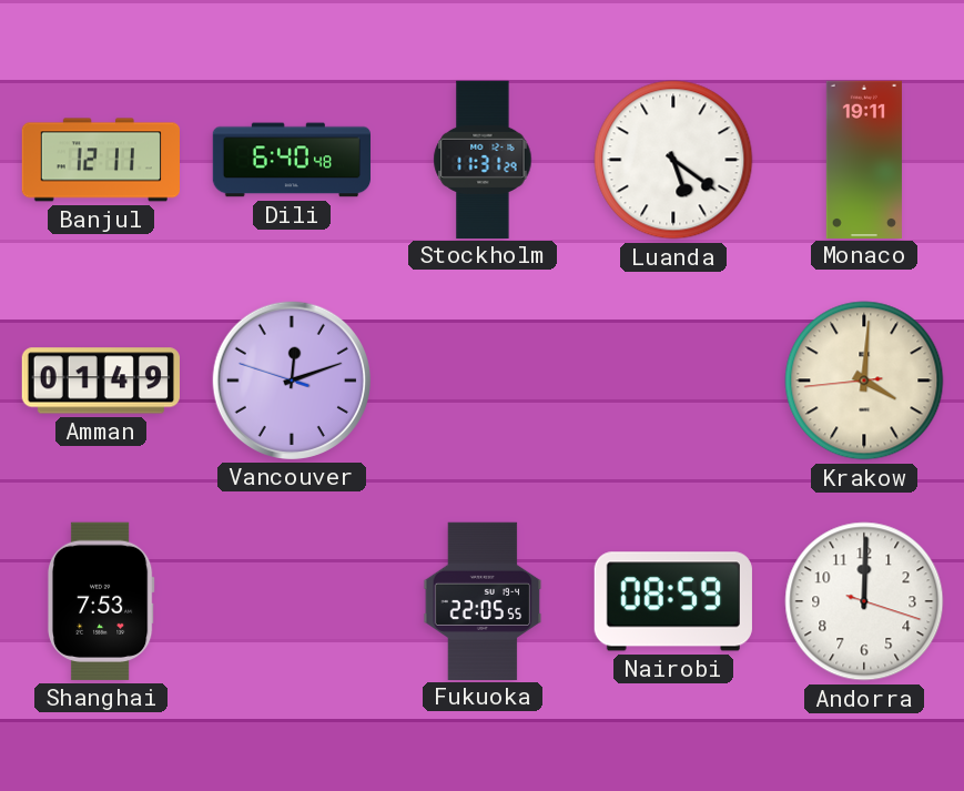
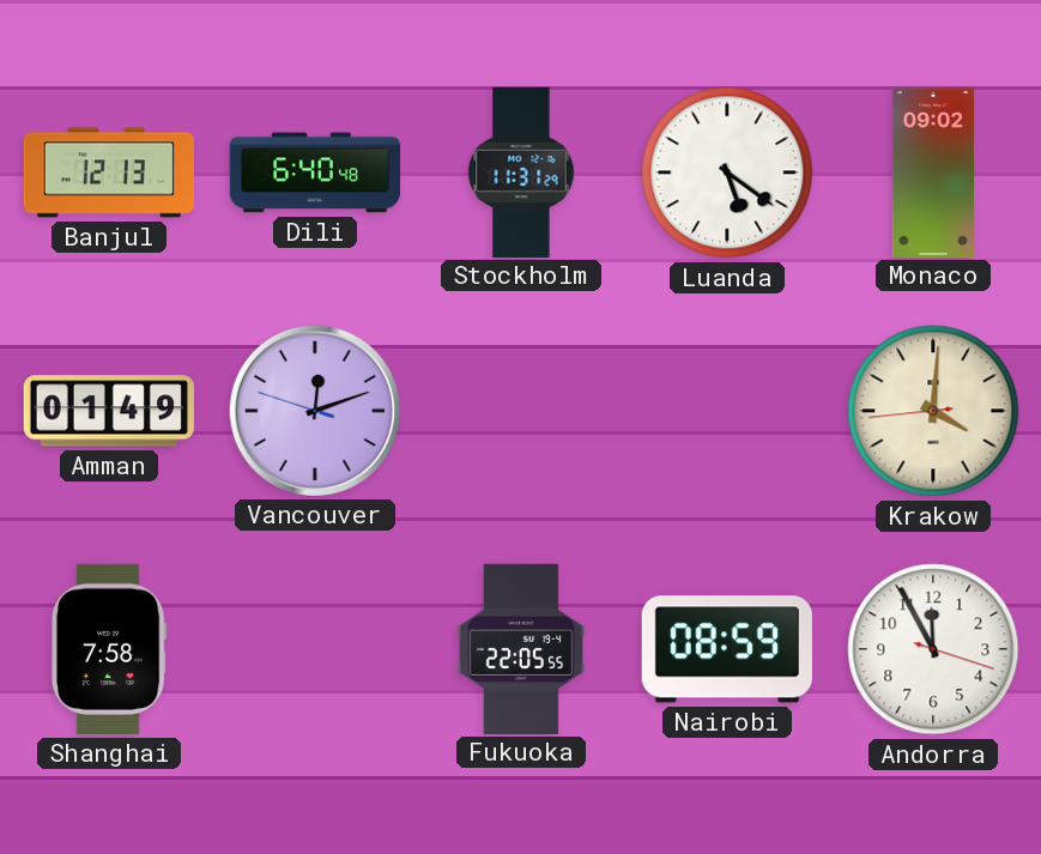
Banjul: 12:11 -> 12:13 (108, 172)
Monaco: 19:11 -> 09:02 (933, 171)
Shanghai: 7:53 -> 7:58 (109, 649)
Andorra: 12:00 -> 11:55 (933, 649)
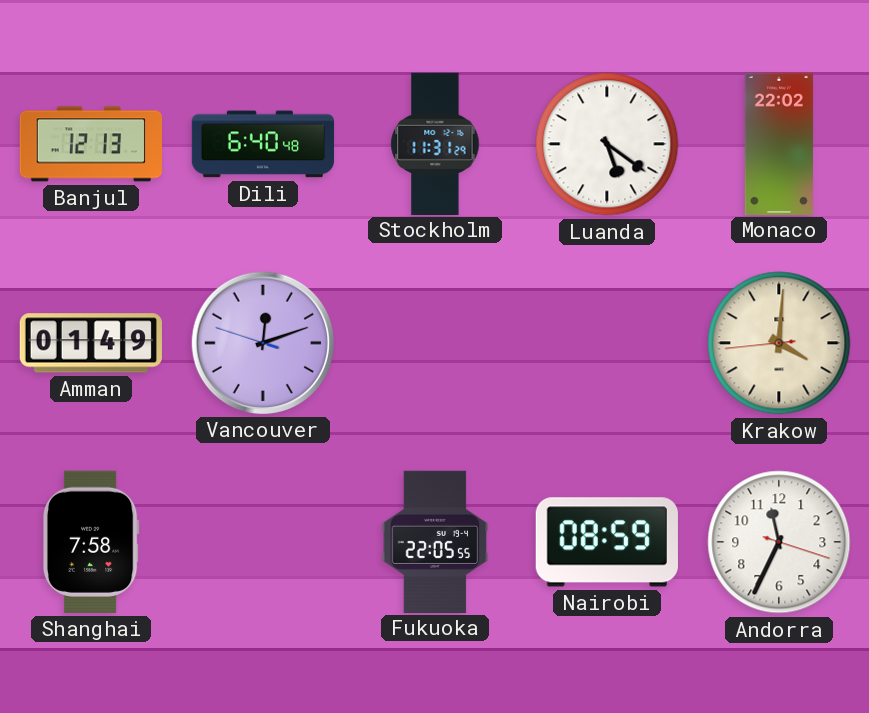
Monaco: 09:02 -> 22:02 (779, 143)
Andorra: 11:55 -> 11:34 (779, 542)
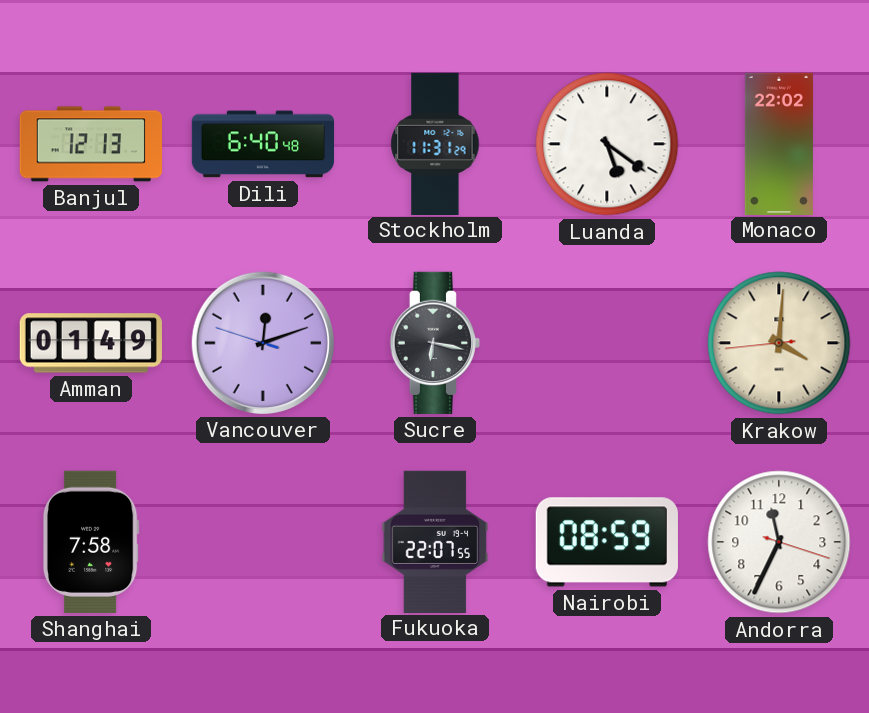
Sucre: none -> 6:17 (434, 343)
Fukuoka: 22:05 -> 22:07 (435, 541)
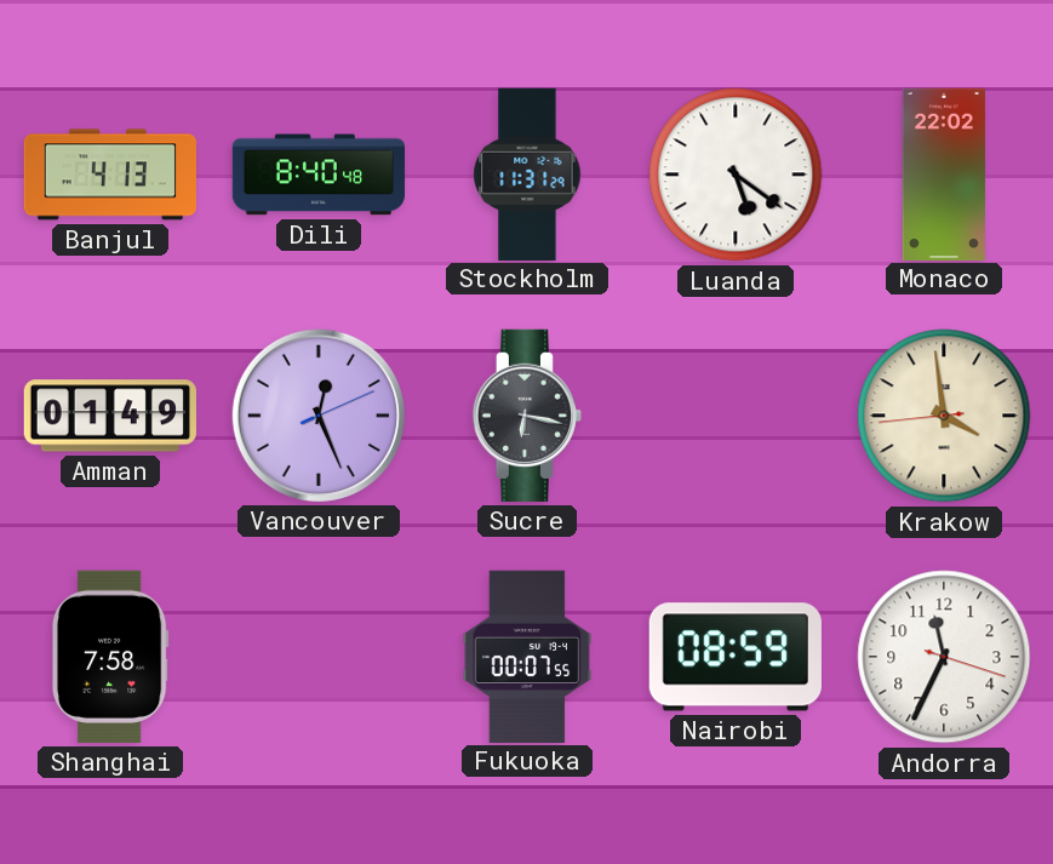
Banjul: 12:13 -> 4:13 (109, 174)
Dili: 6:40 -> 8:40 (317, 174)
Vancouver: 12:11 -> 12:26 (319, 416)
Krakow: 4:00 -> 3:58 (944, 416)
Fukuoka: 22:07 -> 00:07 (527, 656)
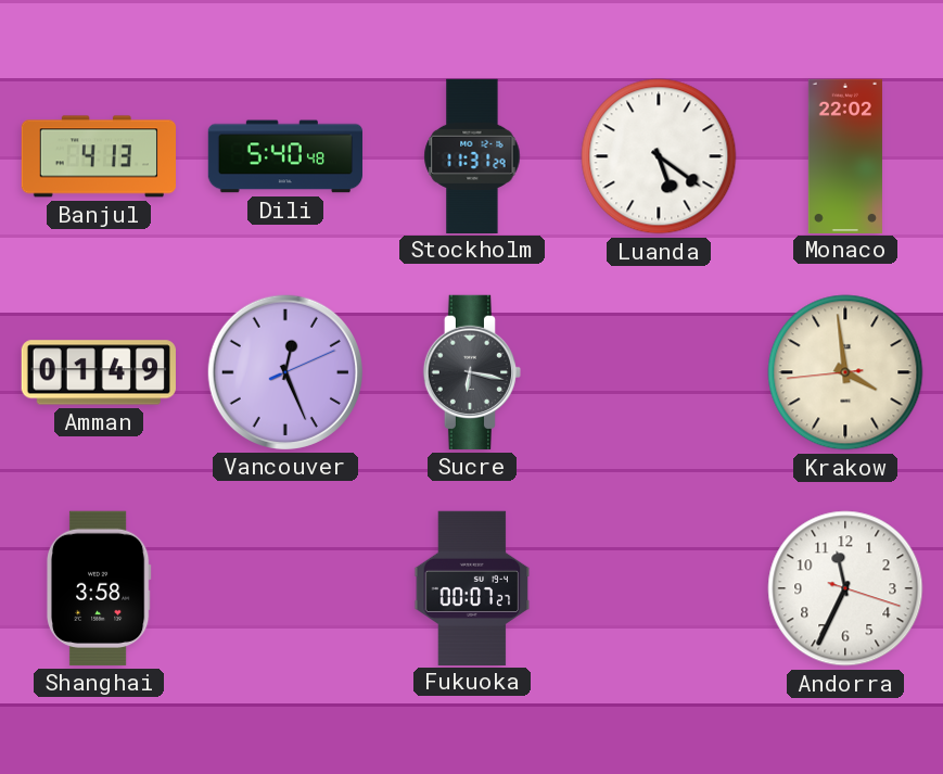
Dili: 8:40 -> 5:40 (284, 156)
Shanghai: 7:58 -> 3:58 (99, 588)
Fukuoka: 00:07:55 -> 00:07:27 (472, 587)
Nairobi: 08:59 -> none (736, 657)
